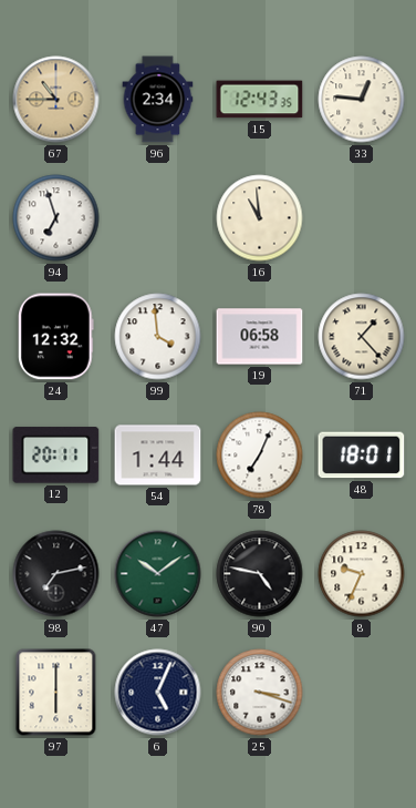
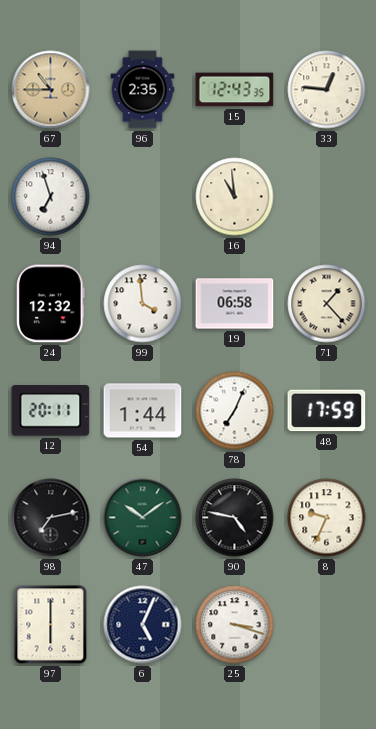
96: 2:34 -> 2:35 (143, 90)
48: 18:01 -> 17:59 (327, 411)
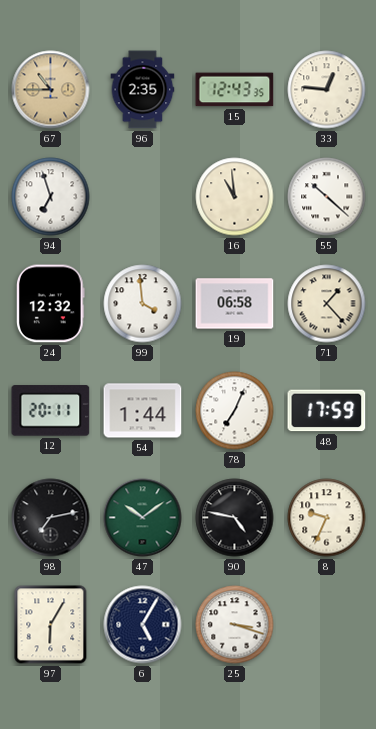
55: none -> 10:22 (327, 197)
97: 6:00 -> 6:05 (51, 625)
6: 5:04 -> 5:05 (143, 625)
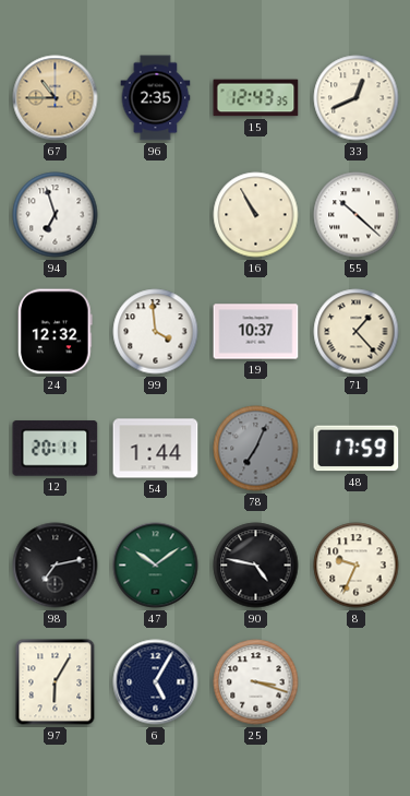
33: 12:46 -> 12:41 (357, 98)
16: 10:59 -> 10:55 (256, 215)
19: 06:58 -> 10:37 (256, 332)
78 dial: white -> grey (256, 449)
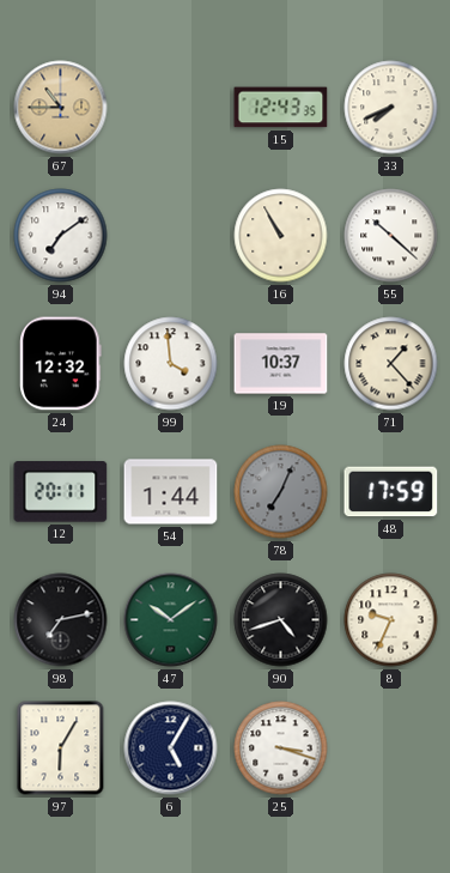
96: 2:35 -> none (156, 98)
33: 12:41 -> 7:41 (391, 108)
94: 6:57 -> 7:09 (61, 236)
90: 4:47 -> 4:42 (281, 620)
